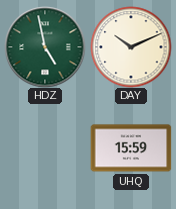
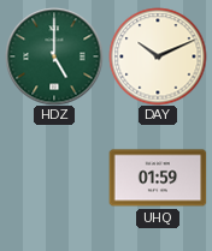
HDZ: 4:58 -> 5:00 (54, 56)
UHQ: 15:59 -> 01:59 (158, 178)
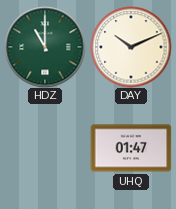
HDZ: 5:00 -> 11:00 (45, 47)
UHQ: 01:59 -> 01:47 (131, 148)
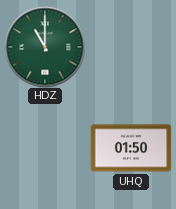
DAY: 10:11 -> none (131, 47)
UHQ: 01:47 -> 01:50 (131, 148)
